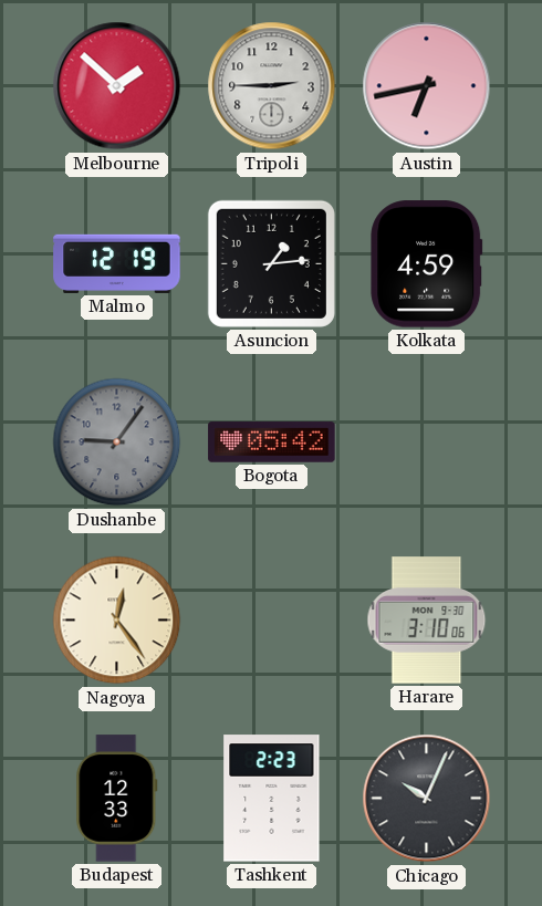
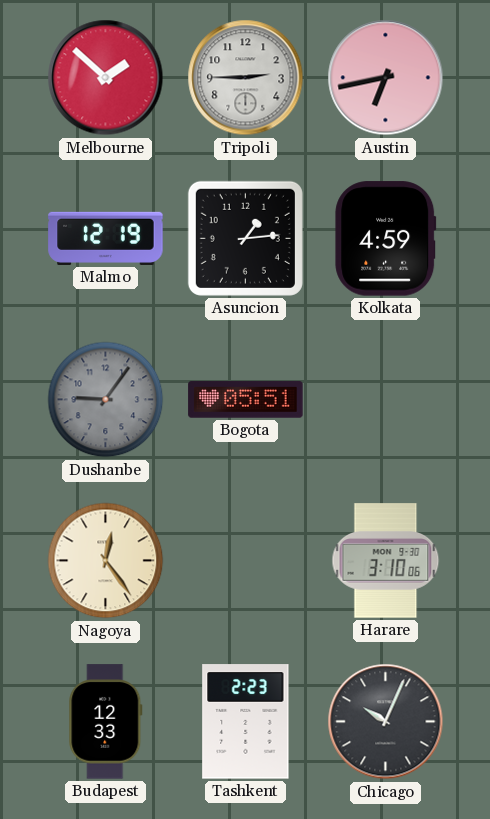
Bogota: 05:42 -> 05:51 (246, 400)
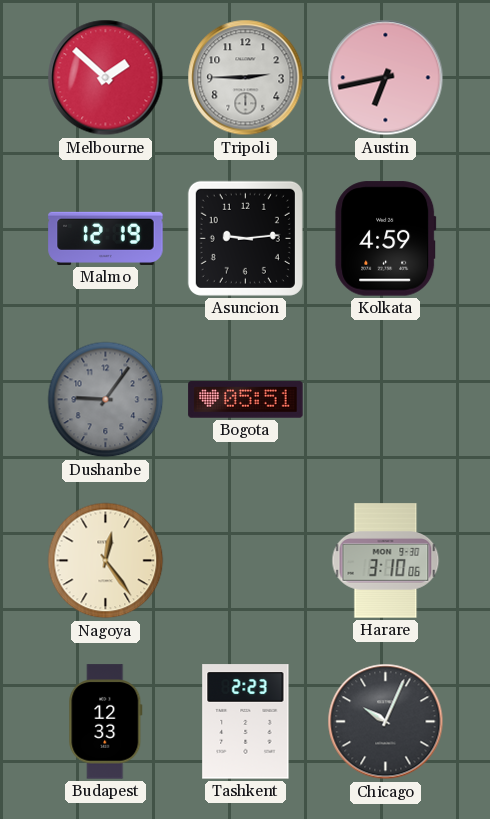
Asuncion: 1:14 -> 9:14 (245, 238)
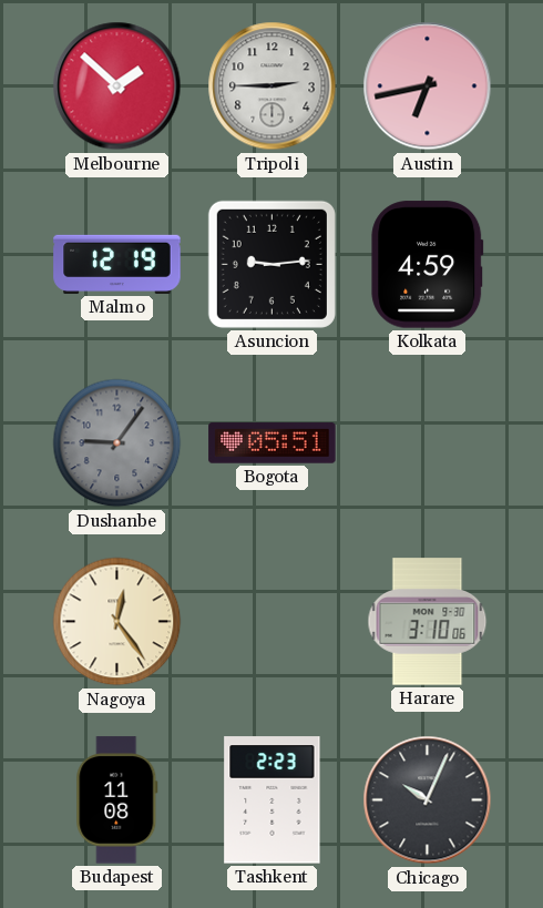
Budapest: 12:33 -> 11:08 (117, 800)
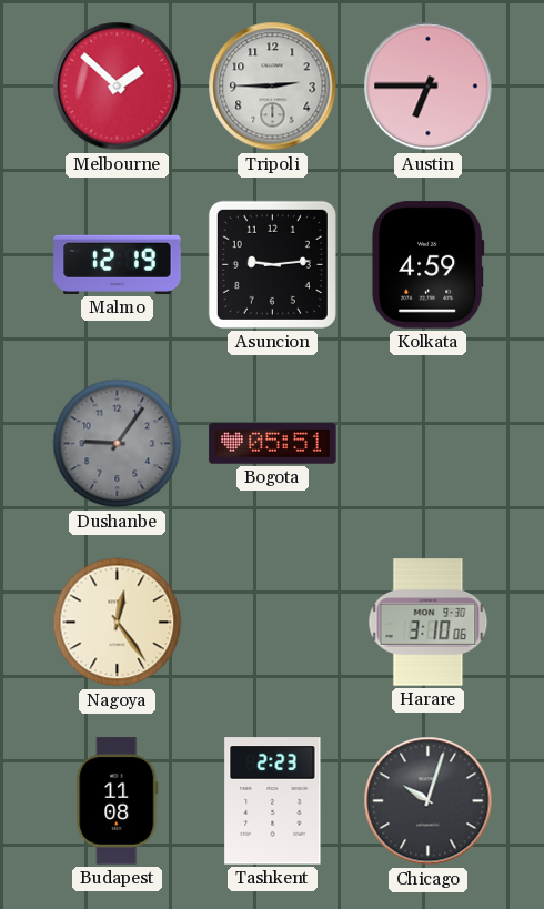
Austin: 6:43 -> 6:45 (429, 87)
Chicago: 10:04 -> 10:03 (429, 801)
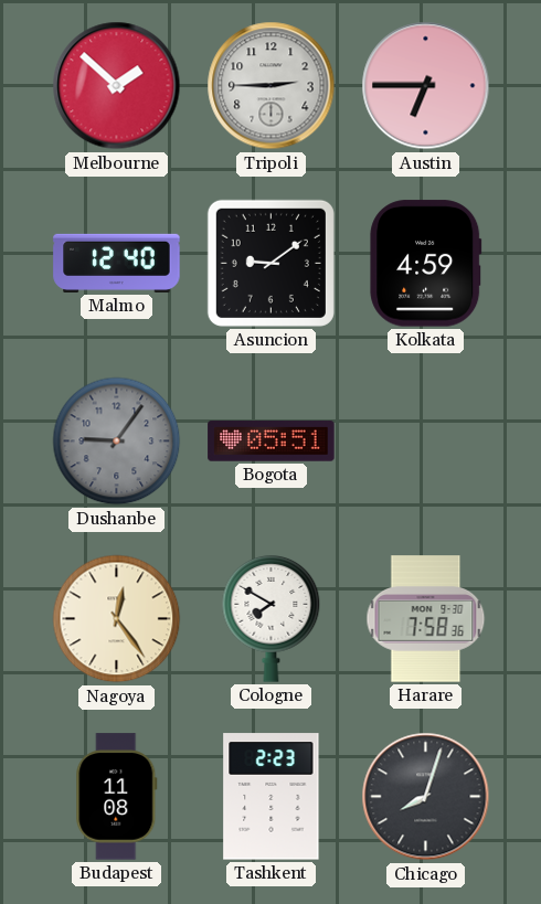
Malmo: 12:19 -> 12:40 (117, 263)
Asuncion: 9:14 -> 9:09 (270, 263)
Cologne: none -> 7:50 (272, 618)
Harare: 3:10 -> 7:58 (426, 619)
Chicago: 10:03 -> 8:03 (426, 797)
